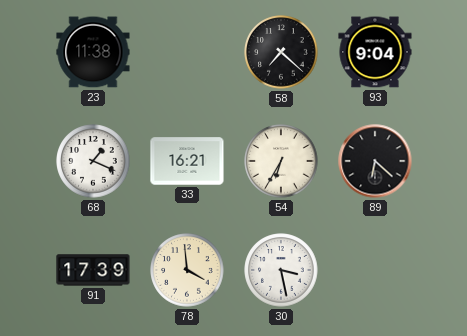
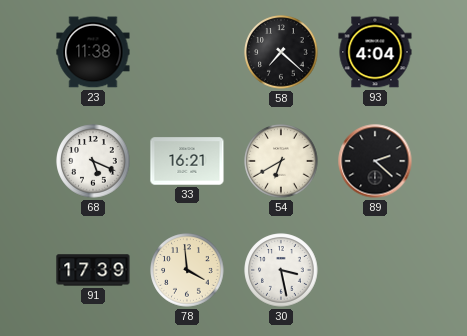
93: 9:04 -> 4:04 (375, 52)
68: 1:19 -> 5:19 (93, 161)
54: 6:35 -> 6:40 (281, 161)
89: 6:22 -> 2:22 (375, 161)
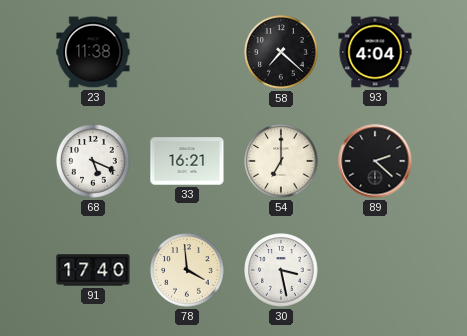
54: 6:40 -> 7:00 (281, 161)
91: 17:39 -> 17:40 (93, 270)
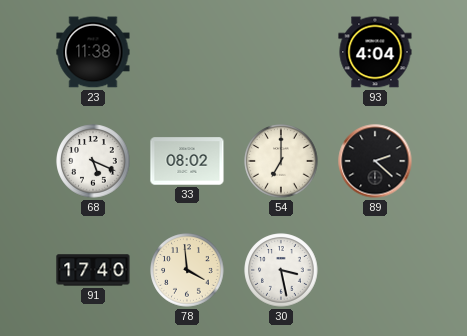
58: 7:22 -> none (281, 52)
33: 16:21 -> 08:02 (187, 161)
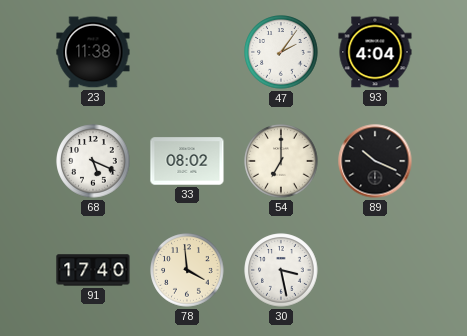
47: none -> 2:06 (281, 52)
89: 2:22 -> 10:19 (375, 161)
